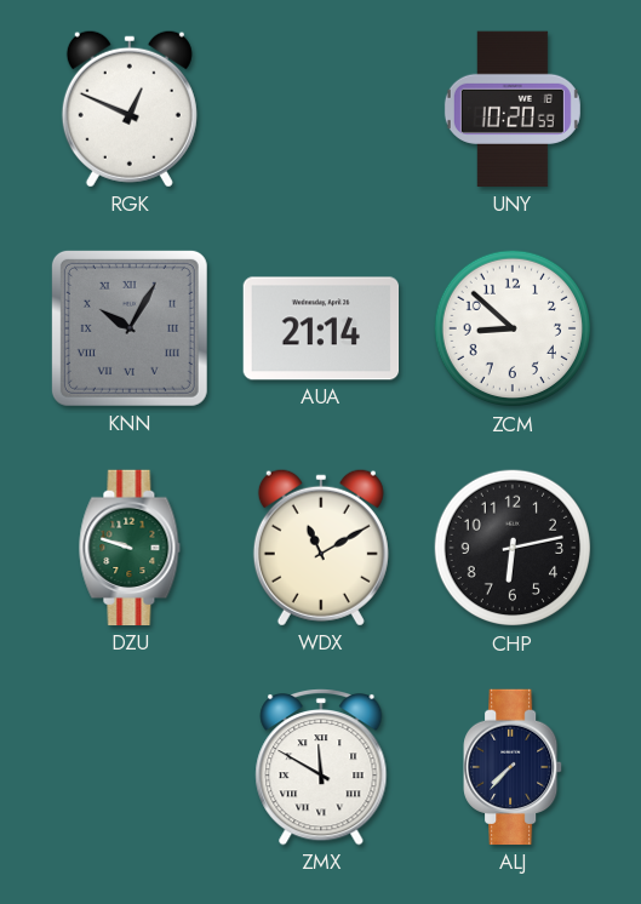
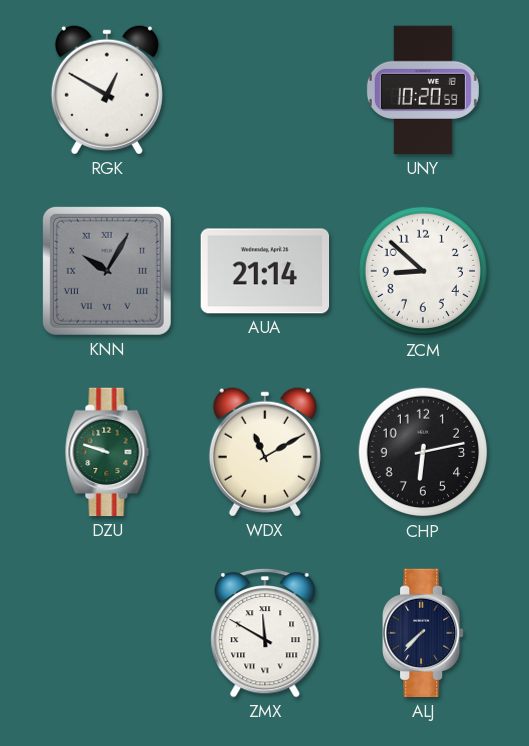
RGK: 12:49 -> 12:50 (107, 90)
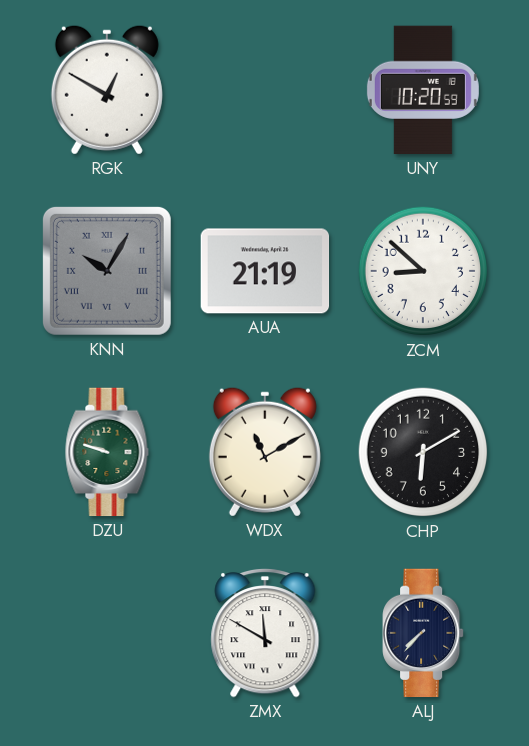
AUA: 21:14 -> 21:19 (265, 271)
CHP: 6:13 -> 6:10 (423, 452)
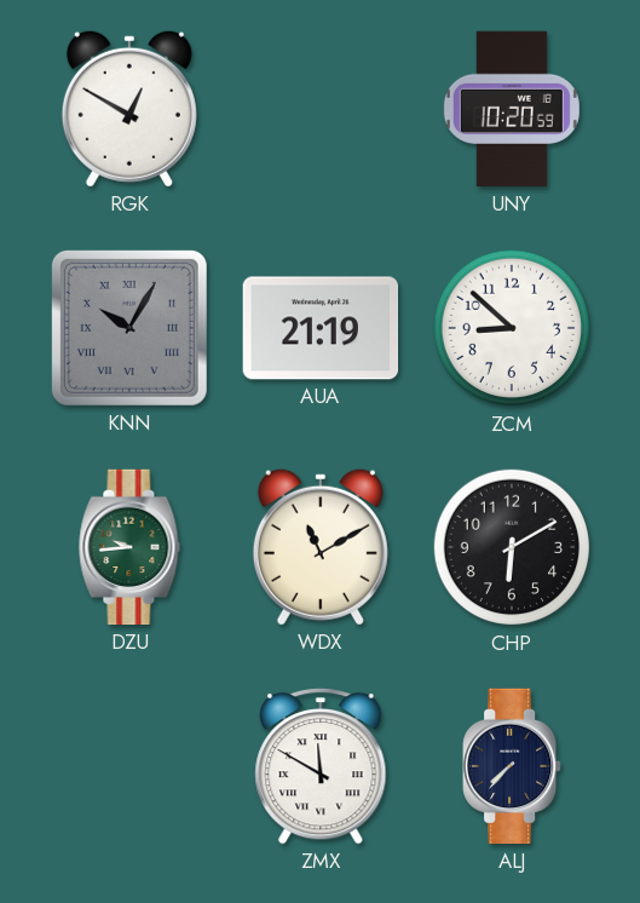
DZU: 9:48 -> 9:44 (129, 547)
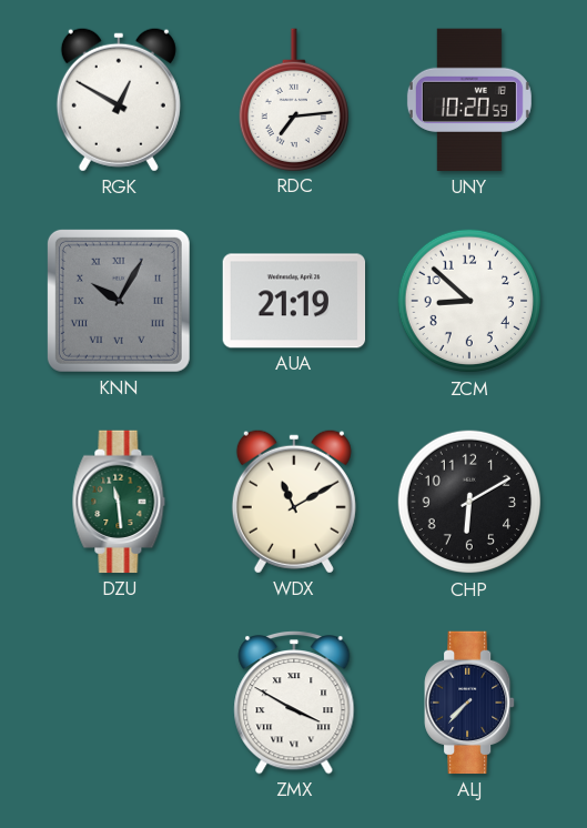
RDC: none -> 7:14 (293, 100)
DZU: 9:44 -> 11:29 (119, 502)
ZMX: 11:50 -> 3:50 (294, 703)
